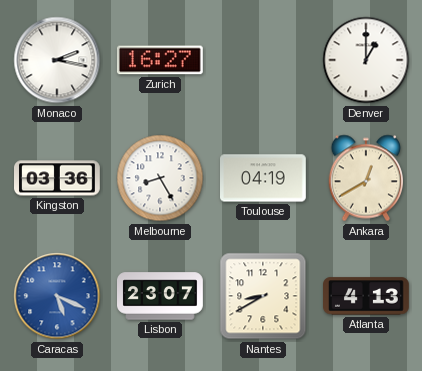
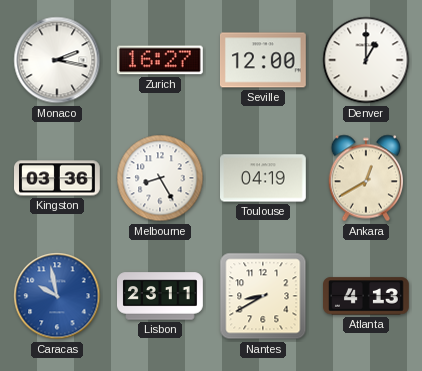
Seville: none -> 12:00 (264, 60)
Caracas: 5:19 -> 9:58 (57, 296)
Lisbon: 23:07 -> 23:11 (161, 296)
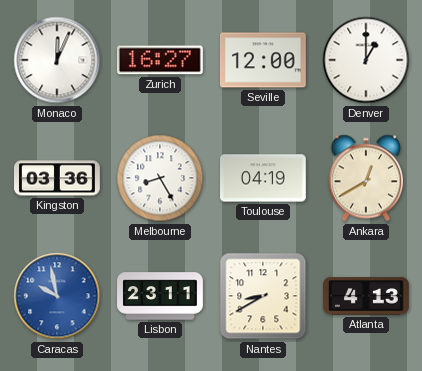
Monaco: 2:17 -> 12:04 (57, 60)
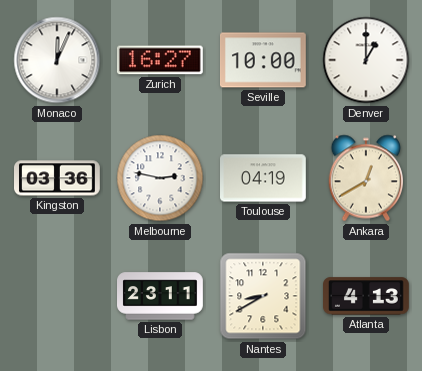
Seville: 12:00 -> 10:00 (264, 60)
Melbourne: 8:25 -> 2:47 (160, 178)
Caracas: 9:58 -> none (57, 296)
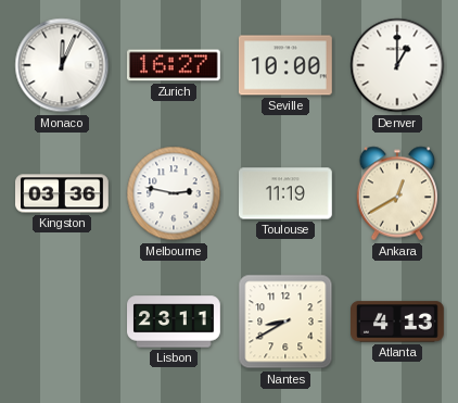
Toulouse: 04:19 -> 11:19 (287, 193)
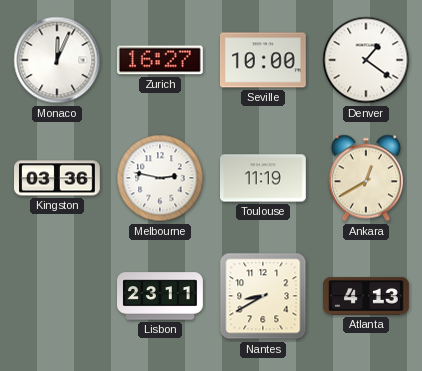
Denver: 1:00 -> 1:21 (366, 60)
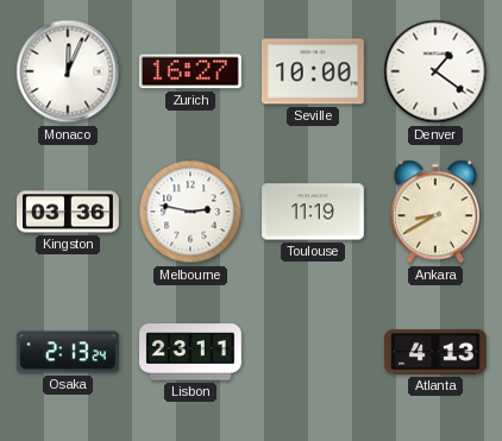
Ankara: 12:40 -> 8:40 (435, 212)
Osaka: none -> 2:13 (68, 352)
Nantes: 8:40 -> none (263, 296)
